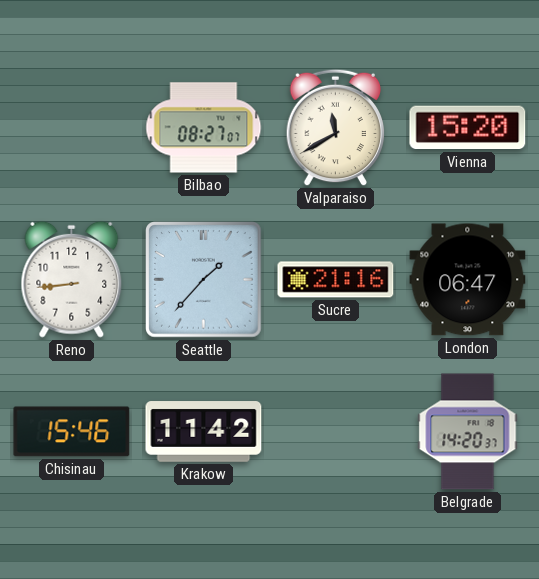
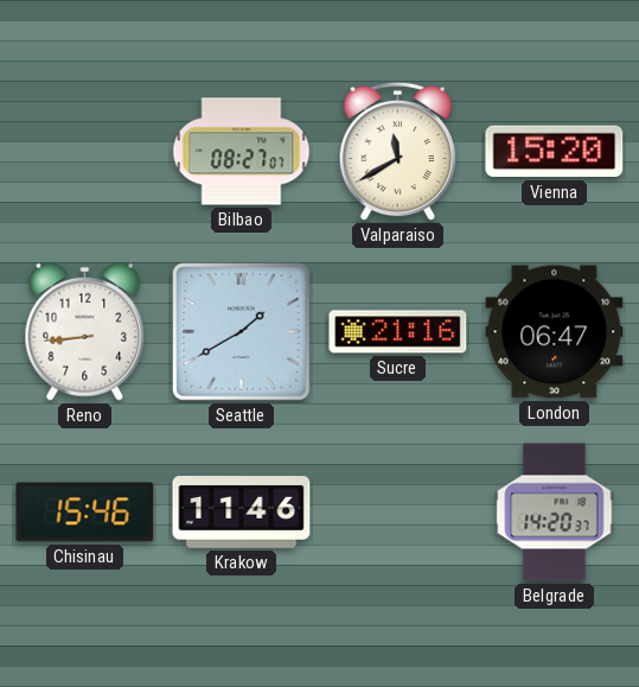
Seattle: 1:37 -> 1:40 (242, 332)
Krakow: 11:42 -> 11:46 (242, 513)
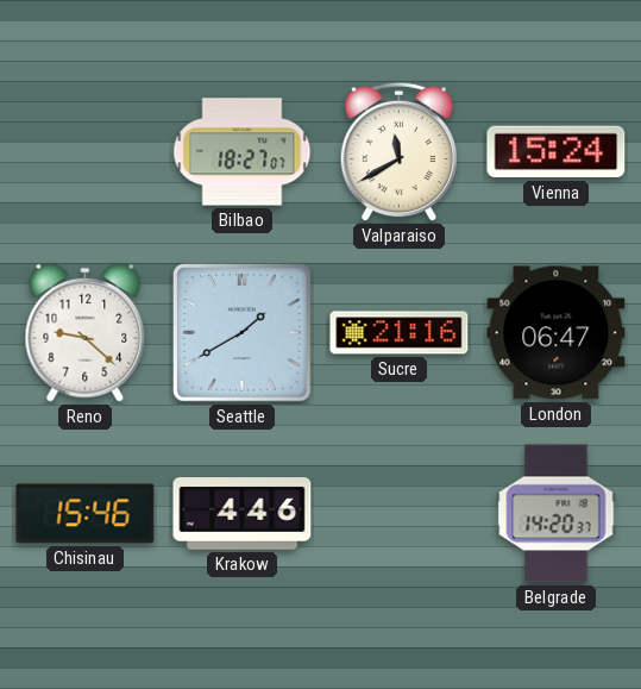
Bilbao: 08:27 -> 18:27 (243, 152)
Vienna: 15:20 -> 15:24 (557, 152)
Reno: 8:44 -> 9:22 (86, 332)
Krakow: 11:46 -> 4:46 (243, 514)
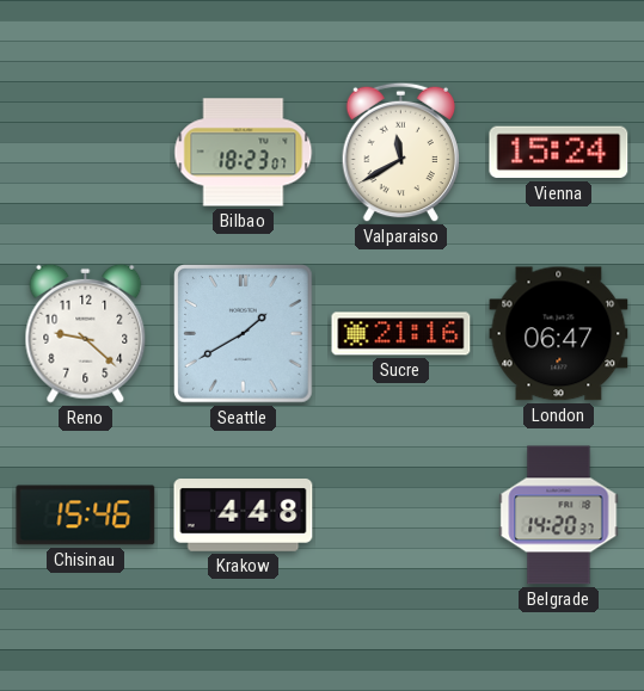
Bilbao: 18:27 -> 18:23 (244, 153)
Krakow: 4:46 -> 4:48 (244, 516)
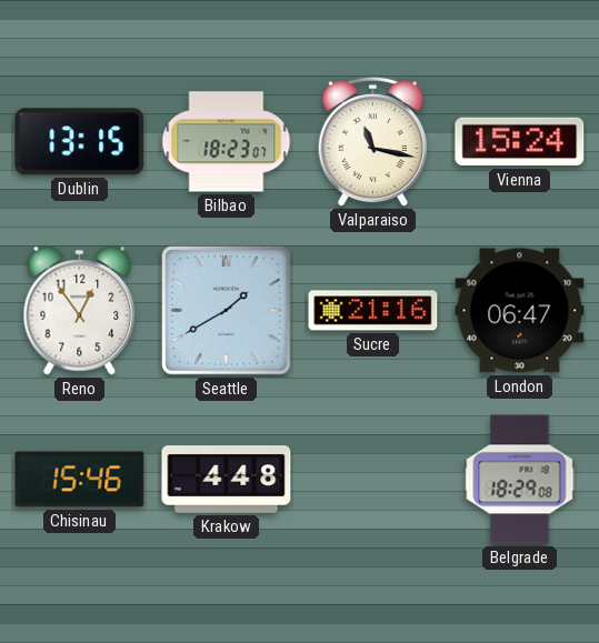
Dublin: none -> 13:15 (80, 142)
Valparaiso: 11:40 -> 11:17 (373, 142)
Reno: 9:22 -> 12:54 (80, 310)
Belgrade: 14:20 -> 18:29 (520, 480)
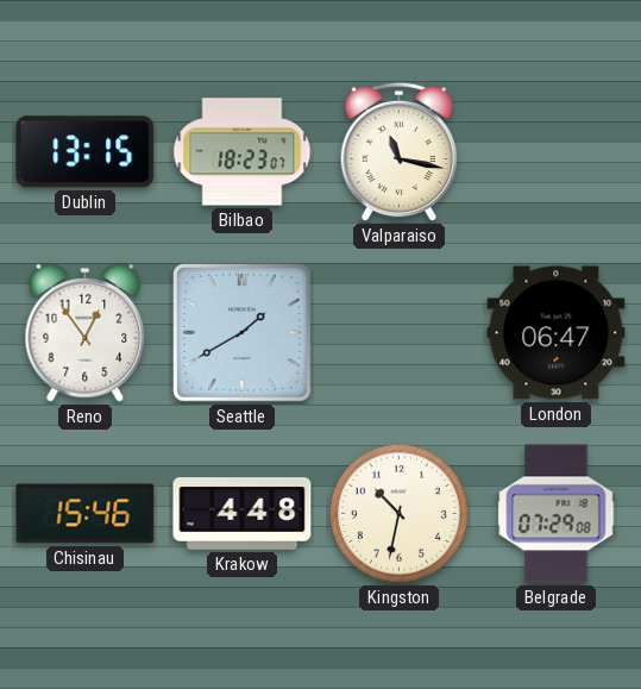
Vienna: 15:24 -> none (520, 142)
Sucre: 21:16 -> none (373, 311)
Kingston: none -> 10:32 (398, 513)
Belgrade: 18:29 -> 07:29 (557, 514)
